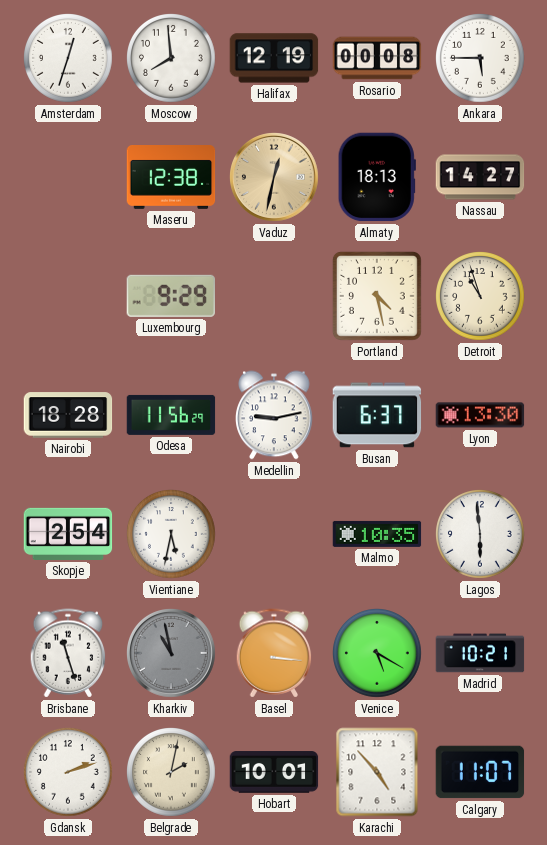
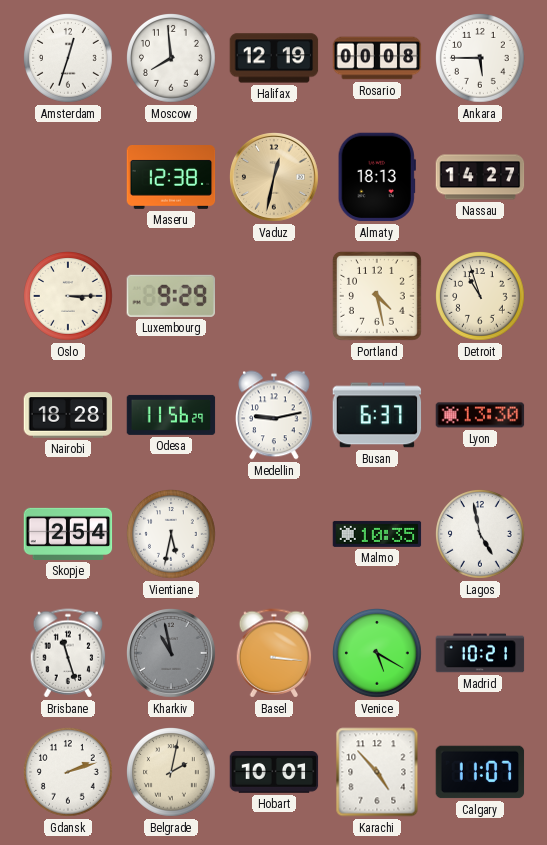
Oslo: none -> 3:15 (69, 297)
Lagos: 5:59 -> 4:58 (481, 535)
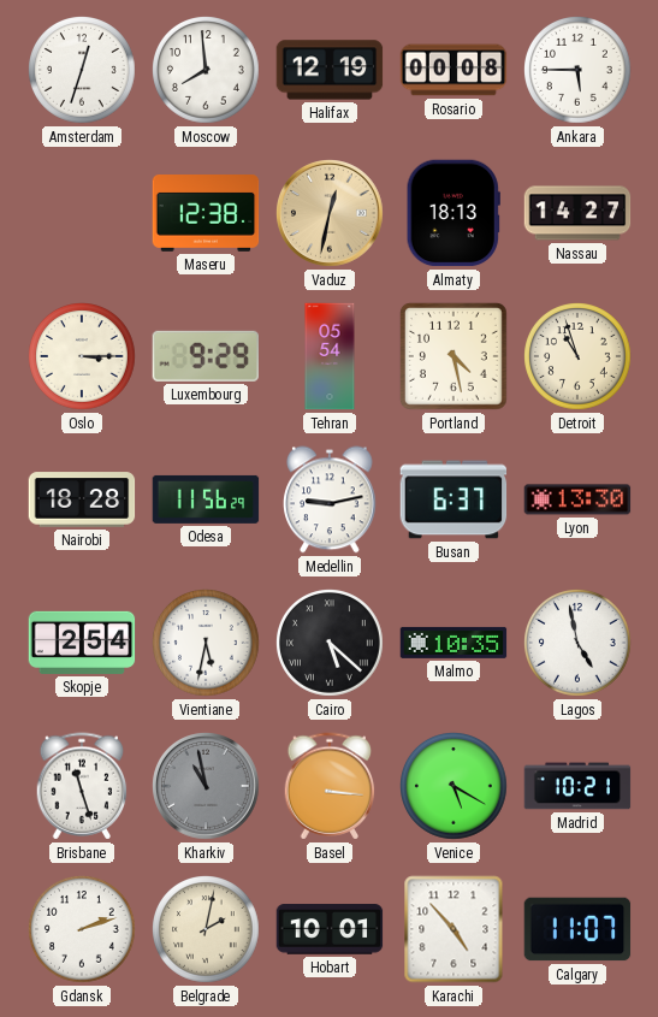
Tehran: none -> 05:54 (330, 356)
Cairo: none -> 5:22 (331, 644)
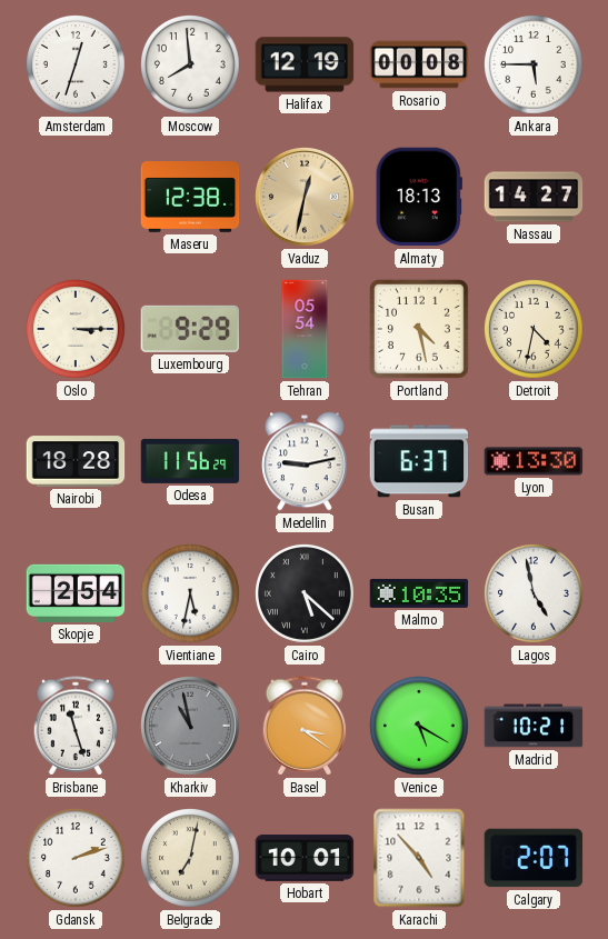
Detroit: 10:57 -> 4:32 (535, 330)
Basel: 3:16 -> 3:21 (305, 726)
Belgrade: 2:02 -> 7:02 (191, 859)
Calgary: 11:07 -> 2:07 (534, 858)
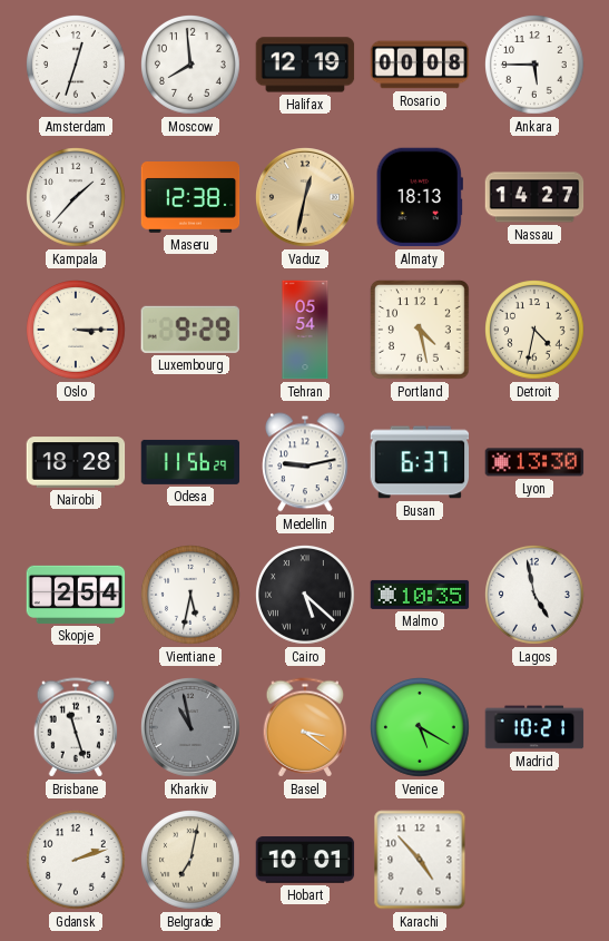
Kampala: none -> 1:37 (77, 198)
Calgary: 2:07 -> none (534, 858)
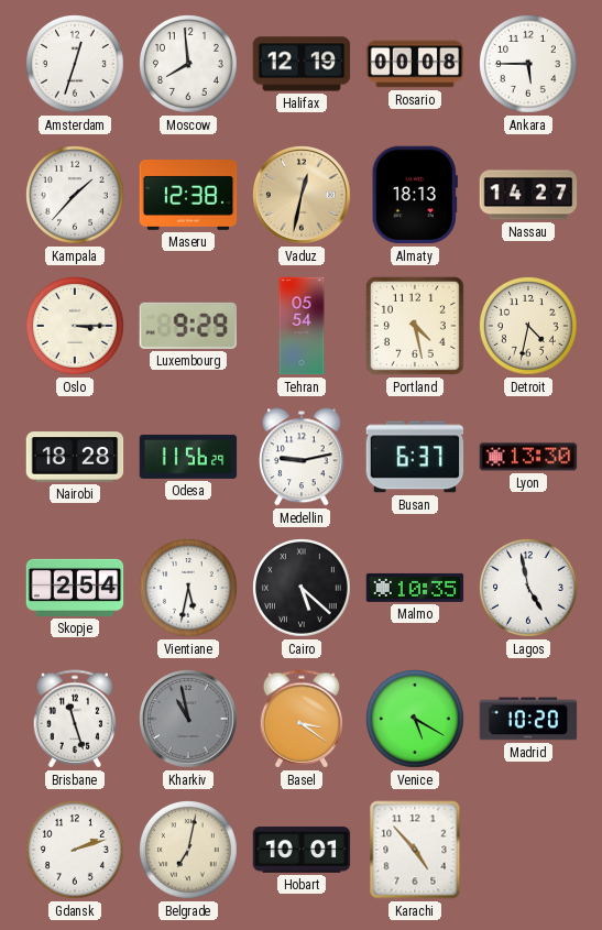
Madrid: 10:21 -> 10:20 (528, 719)
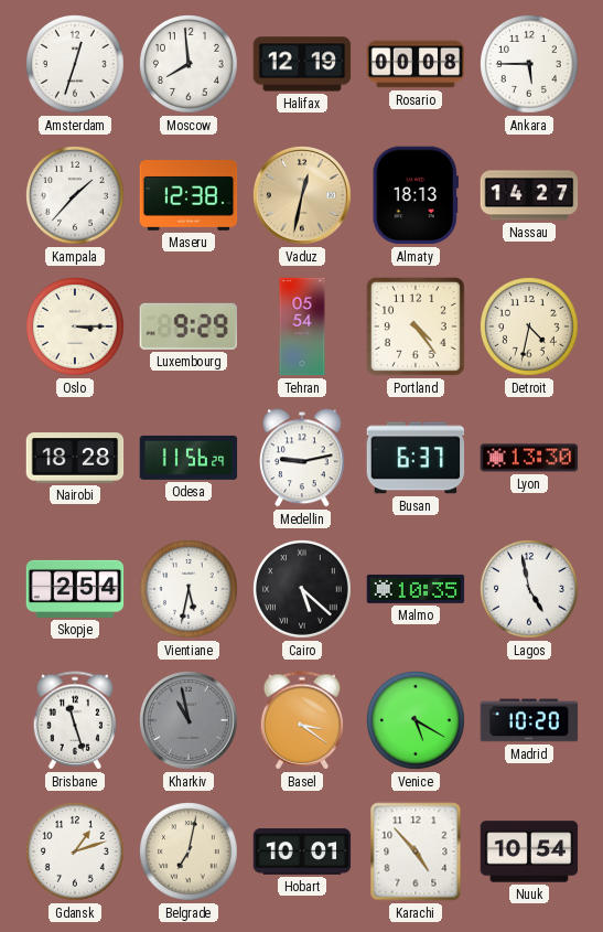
Portland: 4:28 -> 4:24 (416, 326)
Gdansk: 2:12 -> 1:12 (76, 853)
Nuuk: none -> 10:54 (529, 851)
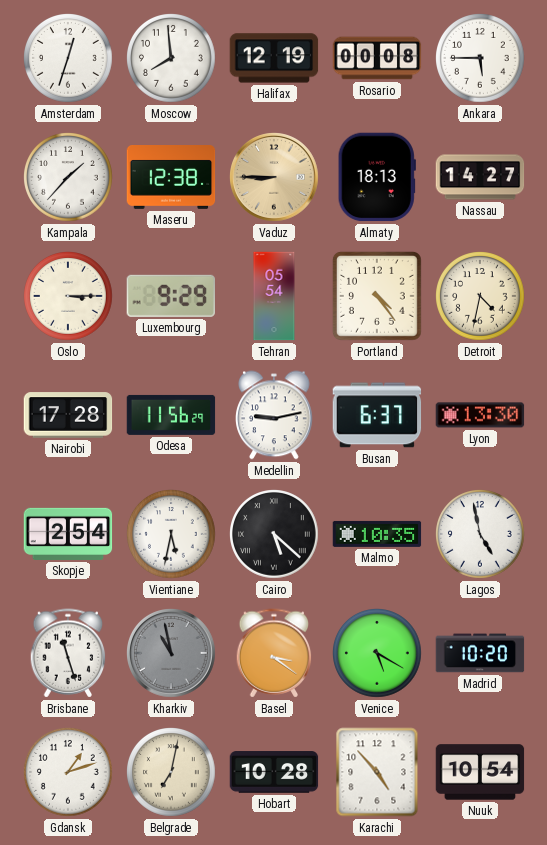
Vaduz: 12:32 -> 8:45 (275, 178)
Nairobi: 18:28 -> 17:28 (68, 415)
Hobart: 10:01 -> 10:28 (274, 772)
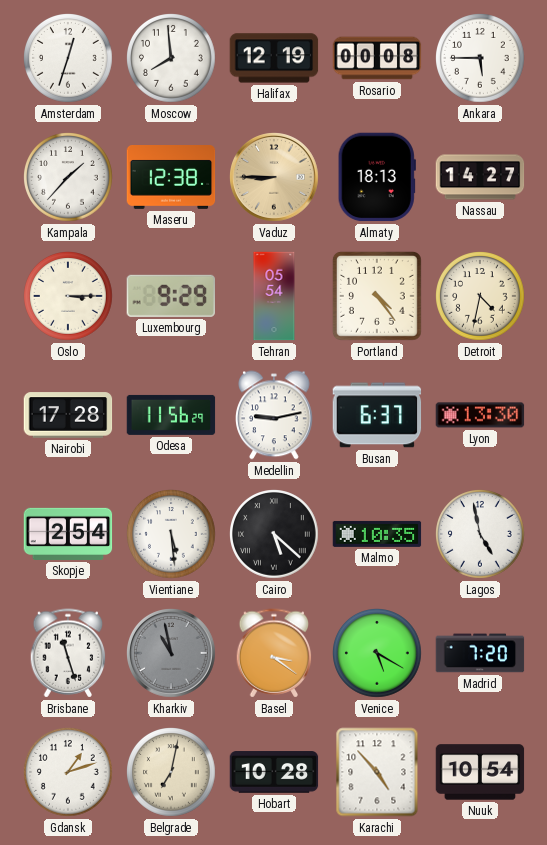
Vientiane: 5:32 -> 5:29 (172, 535)
Madrid: 10:20 -> 7:20 (480, 653)
